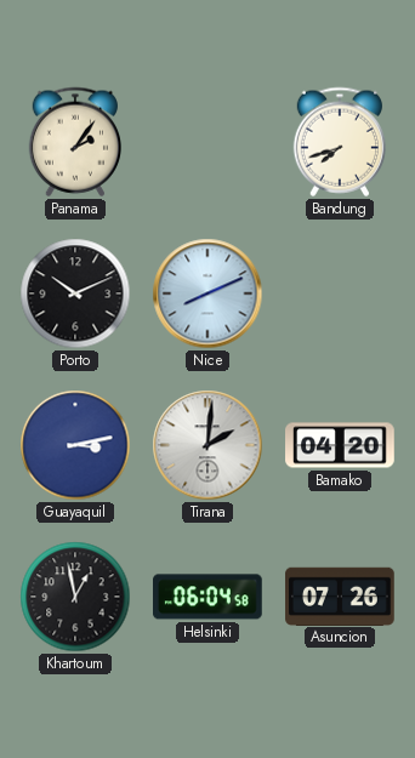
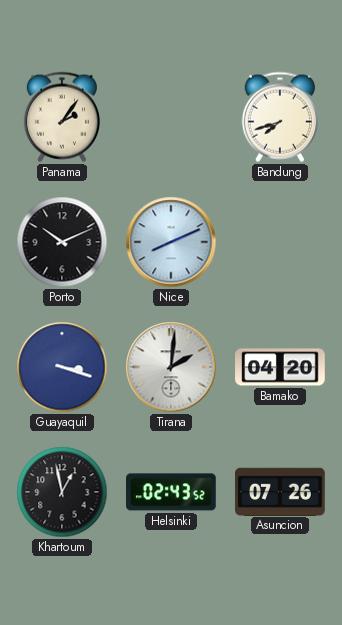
Guayaquil: 3:13 -> 3:18 (62, 367)
Helsinki: 06:04 -> 02:43 (172, 492)
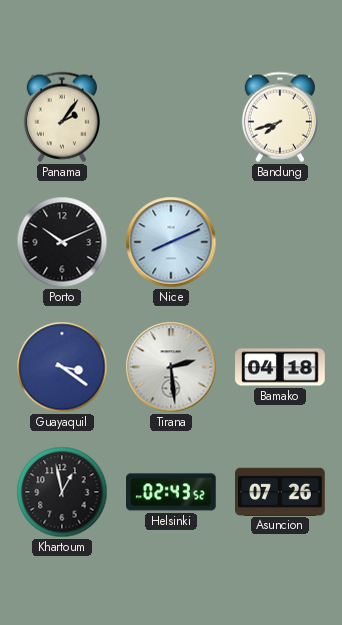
Guayaquil: 3:18 -> 3:21 (62, 367)
Tirana: 2:01 -> 2:29 (171, 367)
Bamako: 04:20 -> 04:18 (280, 367)
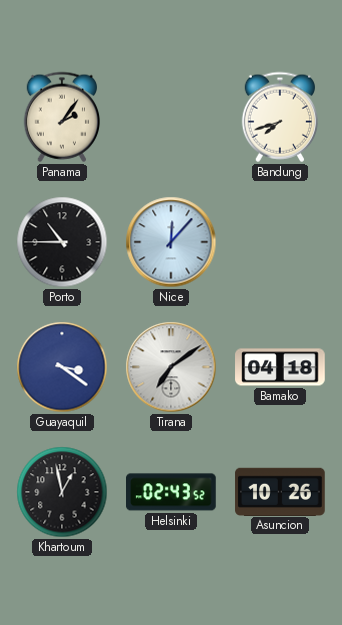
Porto: 10:11 -> 10:45 (62, 242)
Nice: 8:11 -> 12:07 (171, 242)
Tirana: 2:29 -> 7:09 (171, 367)
Asuncion: 07:26 -> 10:26 (280, 491)
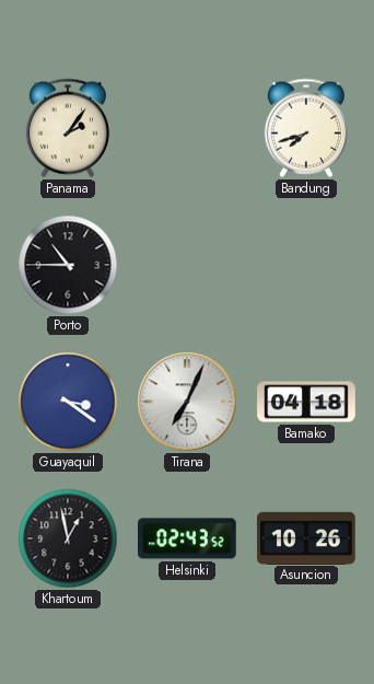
Nice: 12:07 -> none (171, 242)
Tirana: 7:09 -> 7:04 (187, 402)
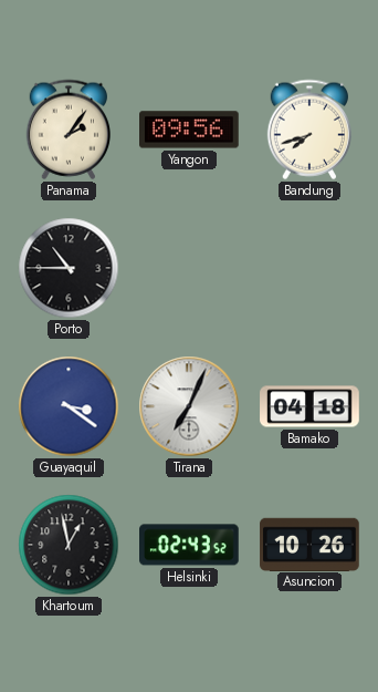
Yangon: none -> 09:56 (190, 130)
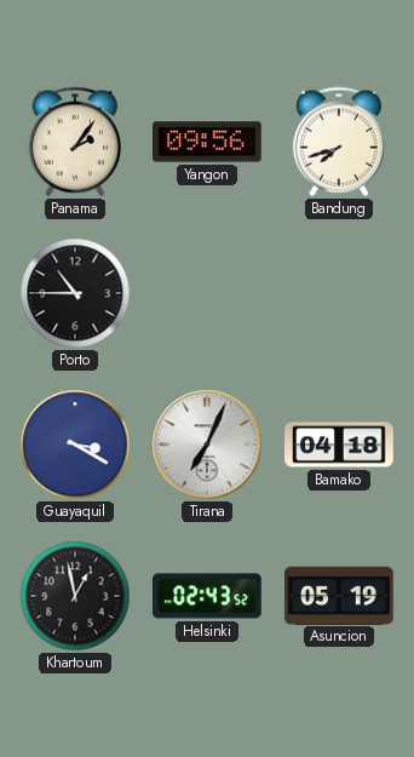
Guayaquil: 3:21 -> 3:20 (75, 445)
Asuncion: 10:26 -> 05:19 (339, 595)
